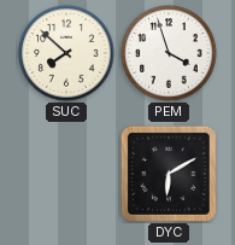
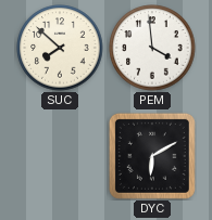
PEM: 3:57 -> 3:59 (152, 48)
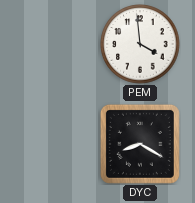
SUC: 7:52 -> none (60, 48)
DYC: 6:10 -> 8:20 (140, 144)
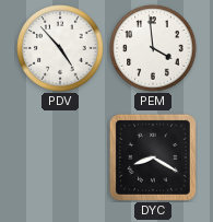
PDV: none -> 4:53 (60, 48)
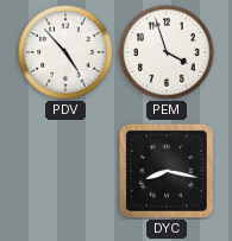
PEM: 3:59 -> 3:57 (167, 52)
DYC: 8:20 -> 8:17 (167, 171)
